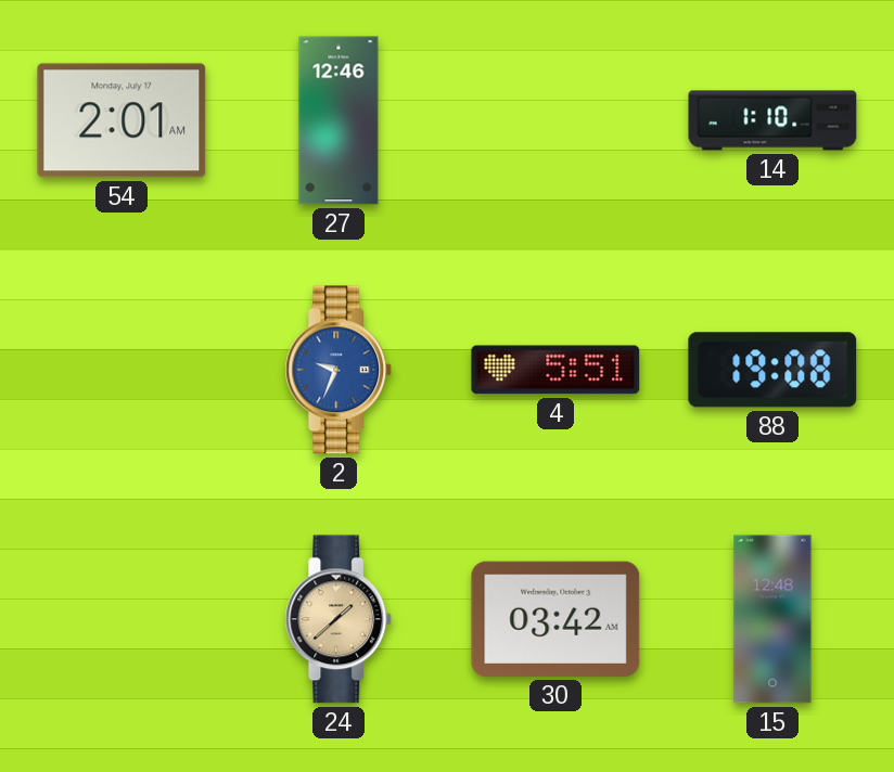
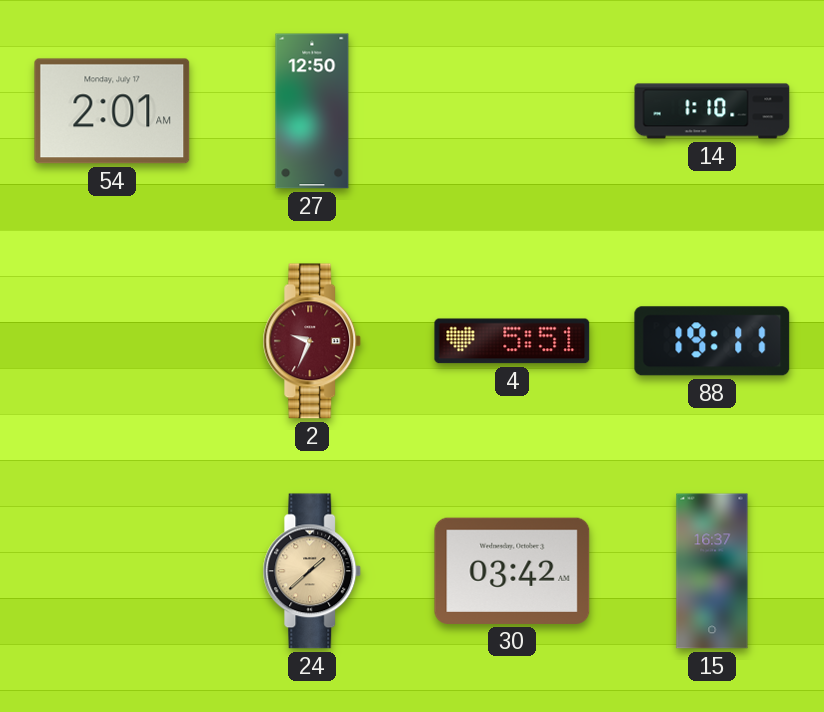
27: 12:46 -> 12:50 (312, 111)
2 dial: blue -> burgundy (312, 341)
88: 19:08 -> 19:11 (712, 341)
15: 12:48 -> 16:37 (712, 571)
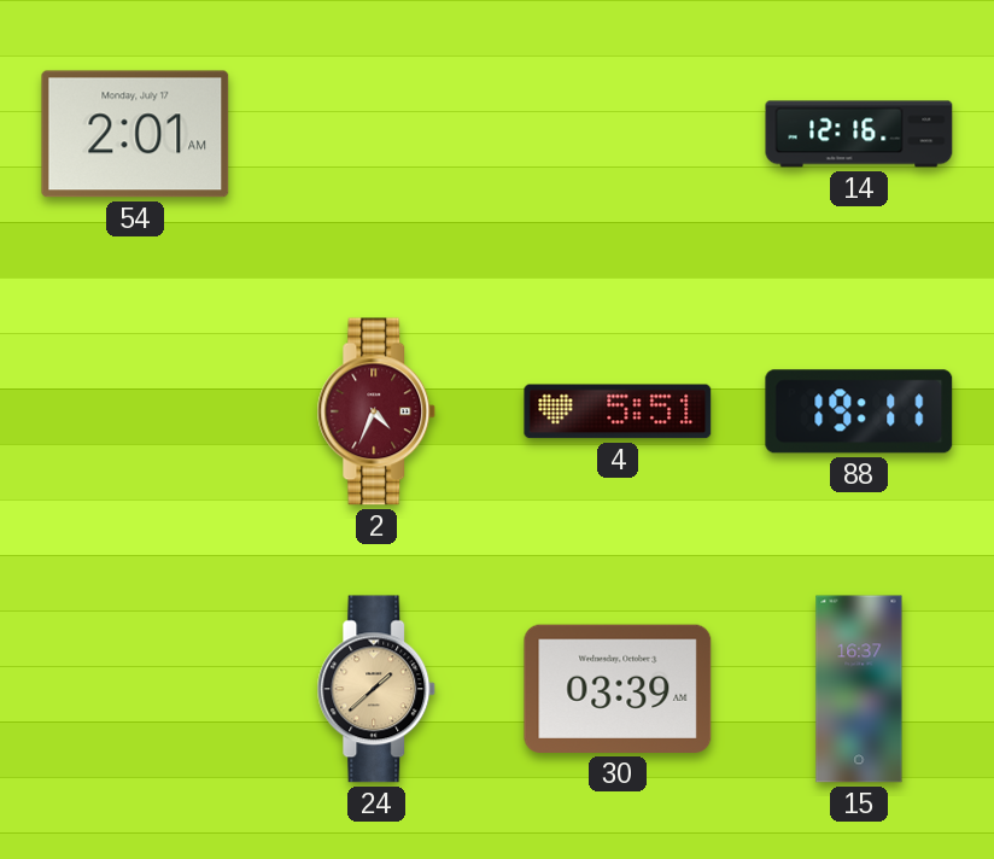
27: 12:50 -> none (312, 111)
14: 1:10 -> 12:16 (859, 134)
2: 9:34 -> 4:34 (376, 411)
30: 03:42 -> 03:39 (618, 689)
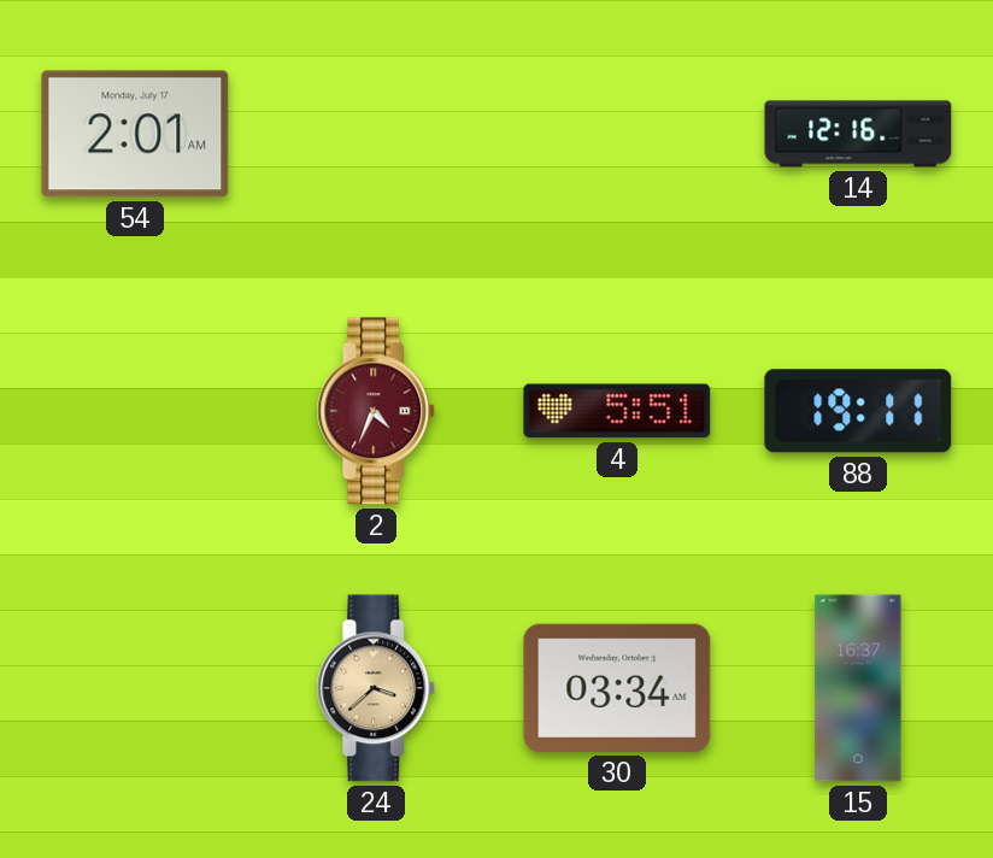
24: 1:38 -> 3:38 (376, 688)
30: 03:39 -> 03:34 (617, 688)
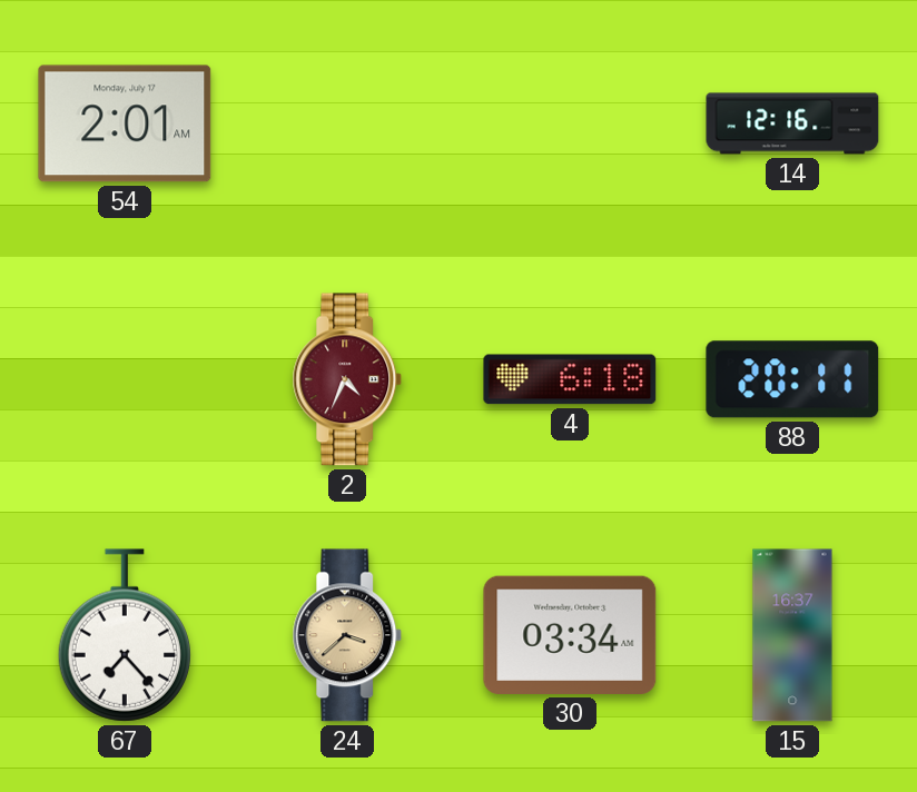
4: 5:51 -> 6:18 (570, 379)
88: 19:11 -> 20:11 (792, 379)
67: none -> 7:23 (124, 635)
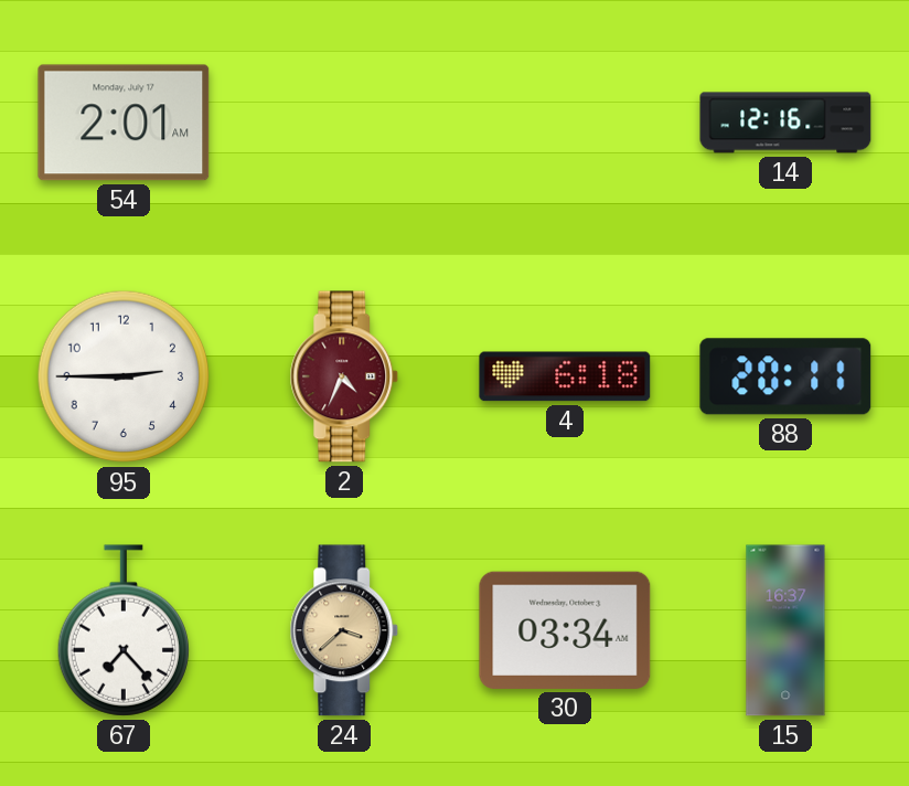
95: none -> 2:45 (124, 376)
